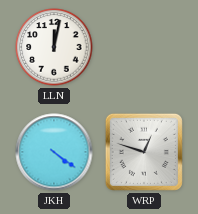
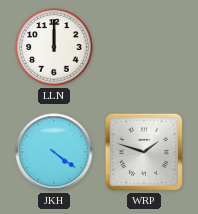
LLN: 12:02 -> 12:00 (54, 47)
WRP: 12:48 -> 1:48 (144, 152)
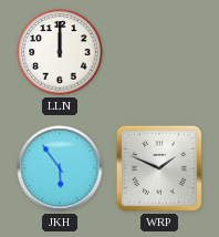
JKH: 4:21 -> 5:54 (60, 168)
WRP: 1:48 -> 1:49 (159, 168)
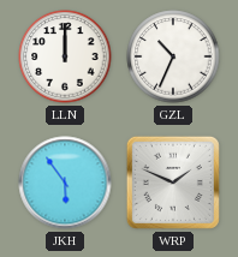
GZL: none -> 10:34 (173, 56)
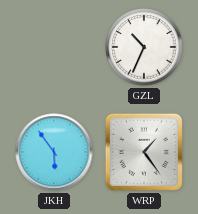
LLN: 12:00 -> none (65, 56)
WRP: 1:49 -> 1:24 (144, 152)
